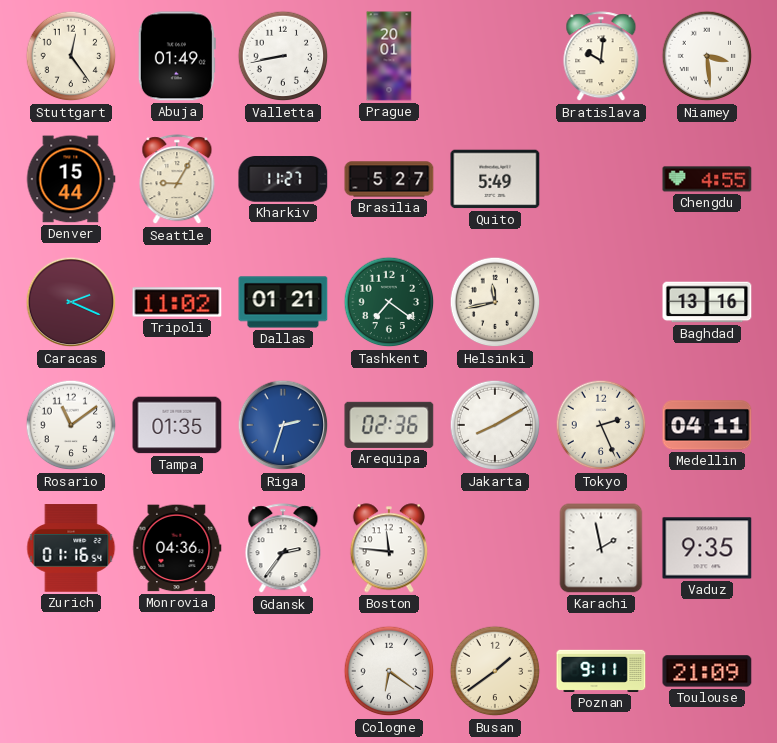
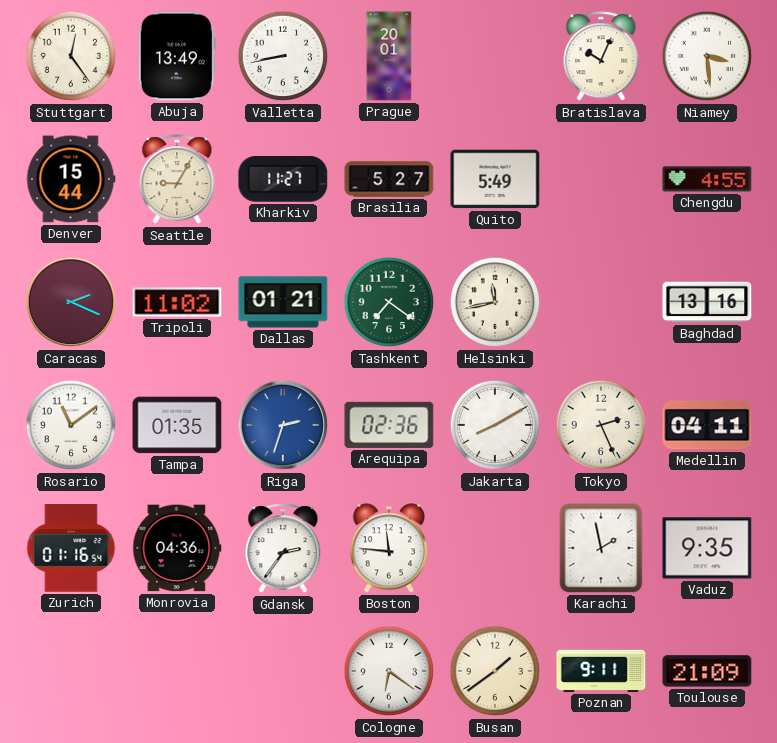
Abuja: 01:49 -> 13:49 (177, 56)
Bratislava: 10:01 -> 10:04 (601, 57)
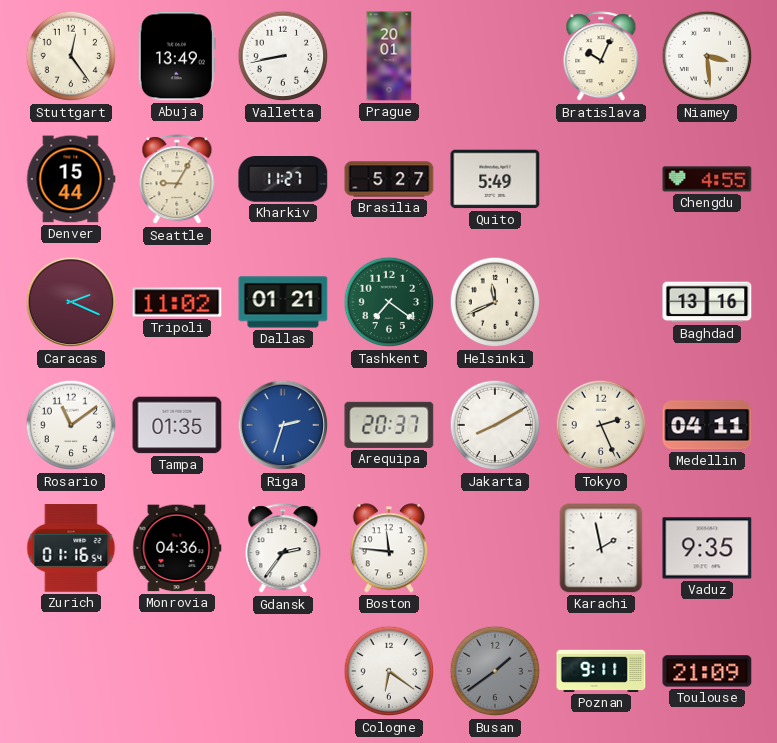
Helsinki: 11:43 -> 11:41 (495, 302)
Arequipa: 02:36 -> 20:37 (389, 425)
Busan dial: cream -> grey (495, 671)
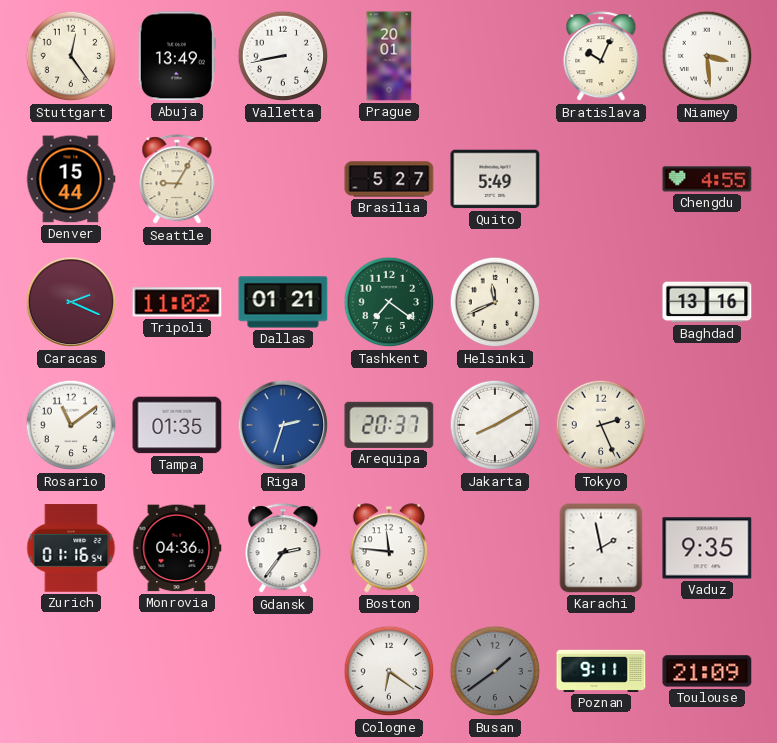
Kharkiv: 11:27 -> none (283, 180)
Medellin: 04:11 -> none (707, 425)
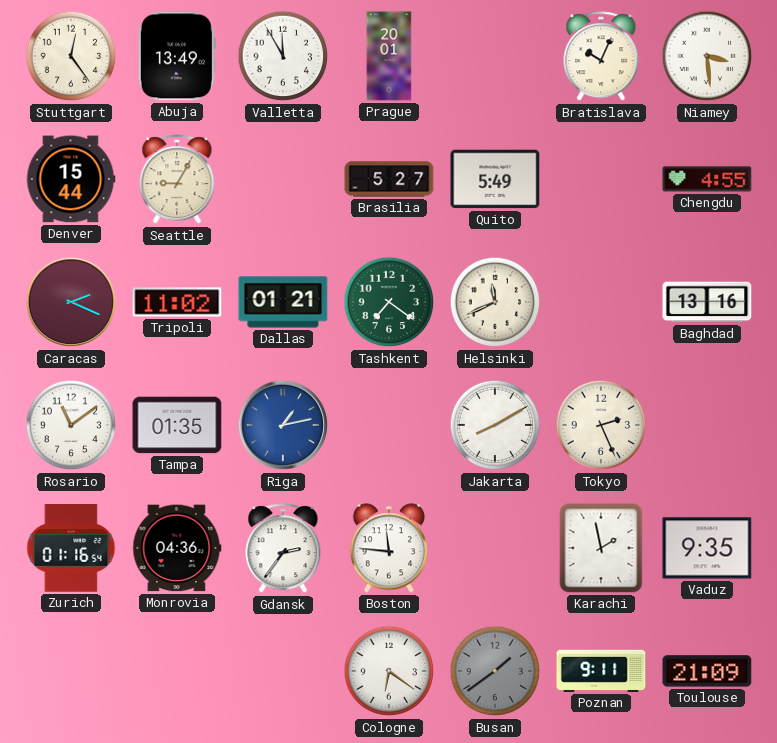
Valletta: 8:43 -> 11:55 (283, 56)
Riga: 2:33 -> 1:13 (283, 425)
Arequipa: 20:37 -> none (389, 425)
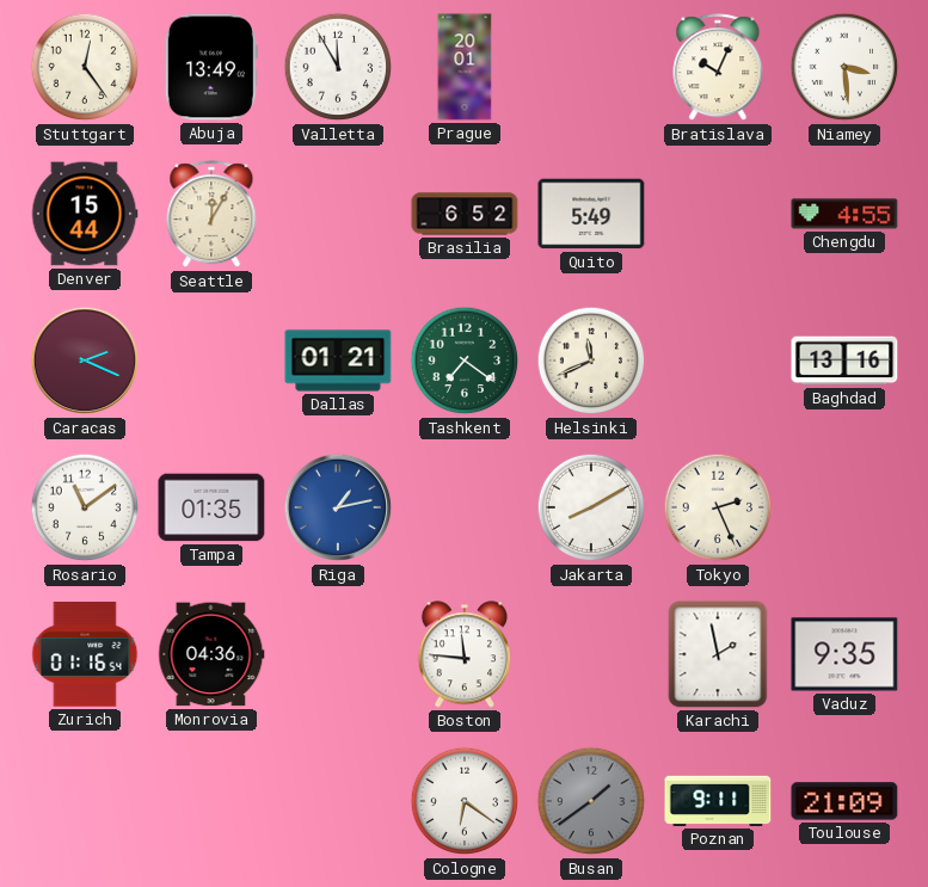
Seattle: 9:05 -> 12:05 (211, 215)
Brasilia: 5:27 -> 6:52 (465, 214)
Tripoli: 11:02 -> none (177, 302)
Gdansk: 2:36 -> none (283, 549)
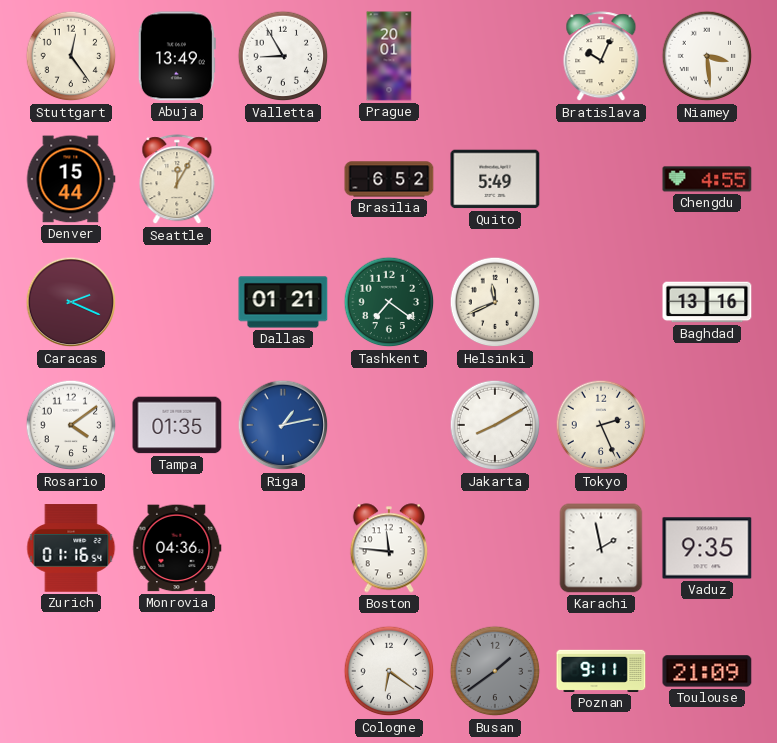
Valletta: 11:55 -> 8:55 (283, 56)
Rosario: 11:09 -> 4:09 (71, 425)
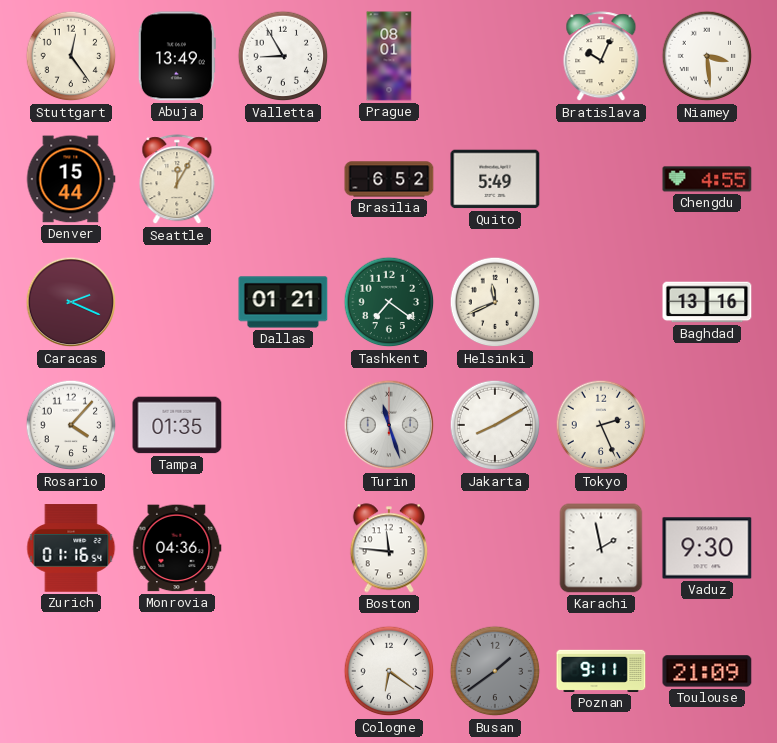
Prague: 20:01 -> 08:01 (389, 56)
Rosario: 4:09 -> 4:07 (71, 425)
Riga: 1:13 -> none (283, 425)
Turin: none -> 11:27 (389, 425)
Vaduz: 9:35 -> 9:30 (707, 548)
